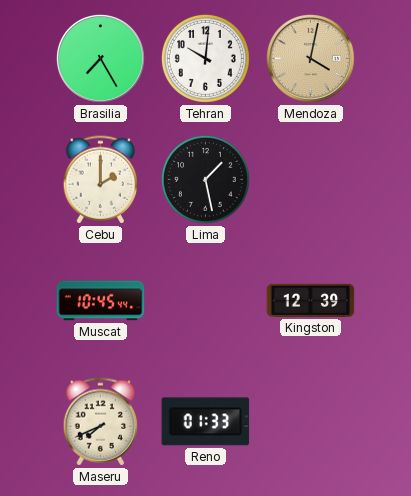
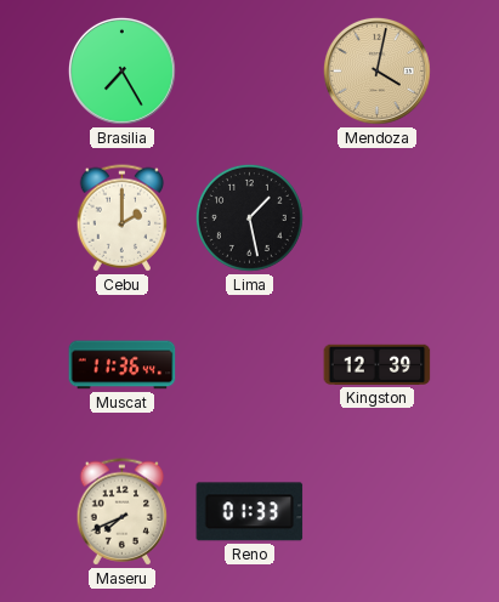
Tehran: 10:01 -> none (205, 58)
Muscat: 10:45 -> 11:36 (123, 365)
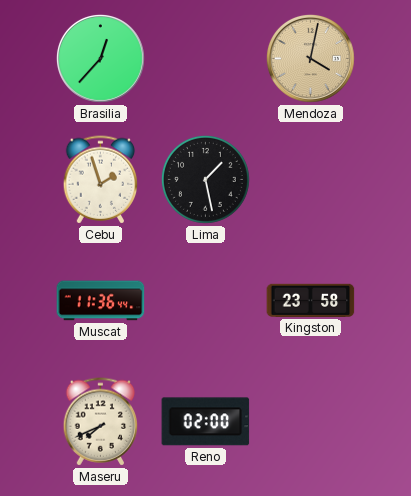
Brasilia: 7:25 -> 12:37 (100, 58)
Cebu: 2:00 -> 1:57 (101, 180)
Kingston: 12:39 -> 23:58 (311, 300)
Reno: 01:33 -> 02:00 (206, 422)
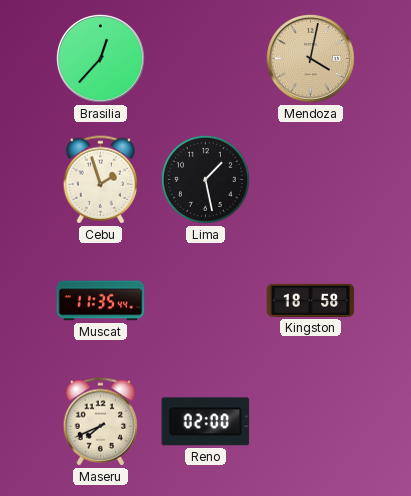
Muscat: 11:36 -> 11:35 (101, 301)
Kingston: 23:58 -> 18:58 (311, 300)
